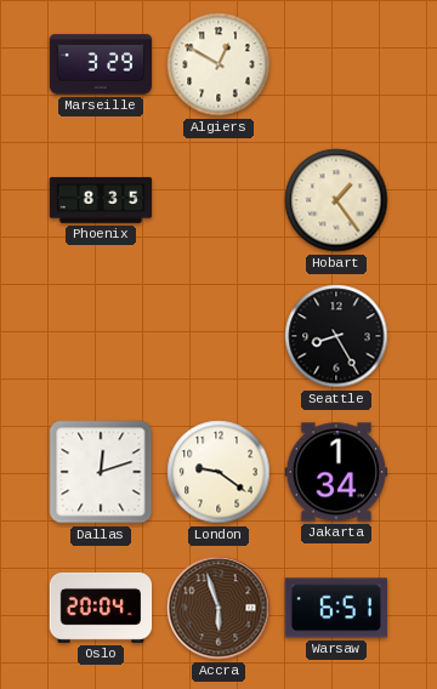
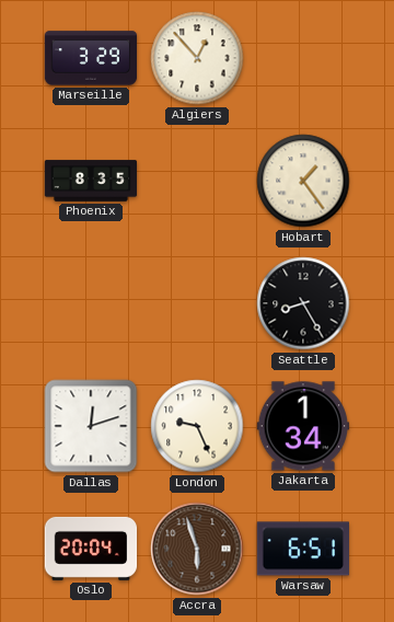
Algiers: 12:50 -> 12:53 (197, 58)
London: 9:21 -> 9:26 (197, 426)
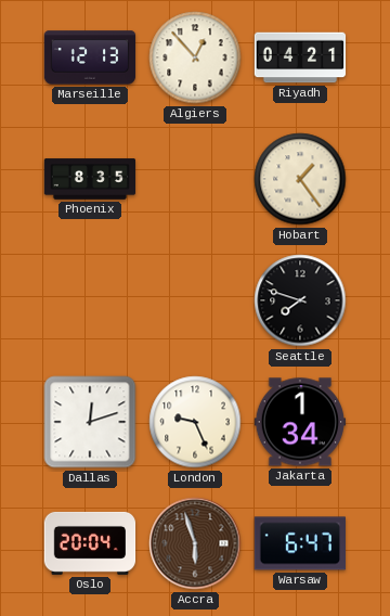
Marseille: 3:29 -> 12:13 (90, 57)
Riyadh: none -> 04:21 (300, 57)
Seattle: 8:25 -> 7:48 (300, 300)
Warsaw: 6:51 -> 6:47 (299, 543)
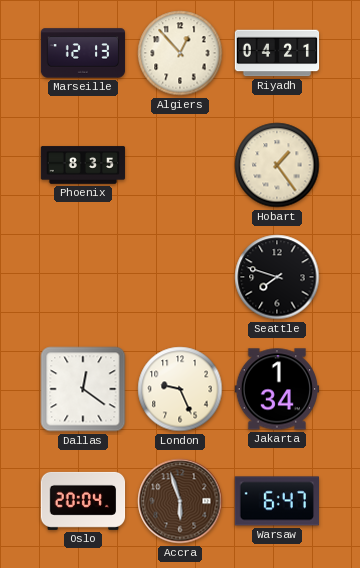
Dallas: 12:12 -> 12:21 (83, 389)
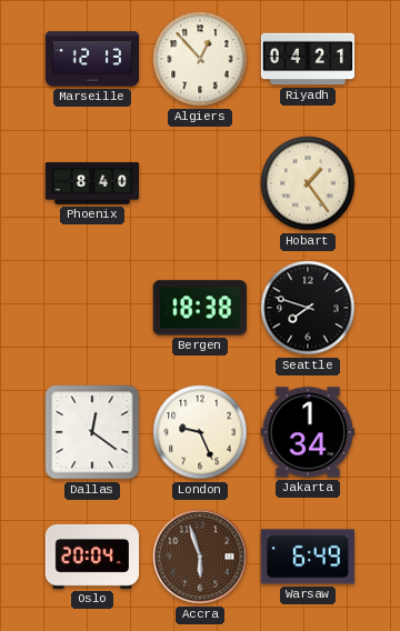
Phoenix: 8:35 -> 8:40 (92, 183)
Bergen: none -> 18:38 (200, 308)
Warsaw: 6:47 -> 6:49 (307, 557)
